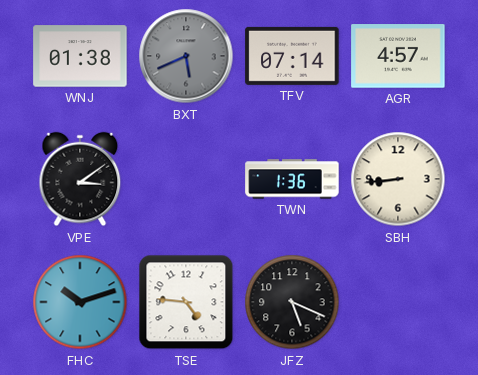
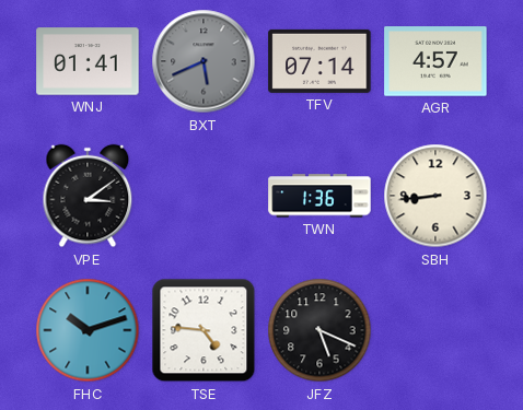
WNJ: 01:38 -> 01:41 (88, 61)
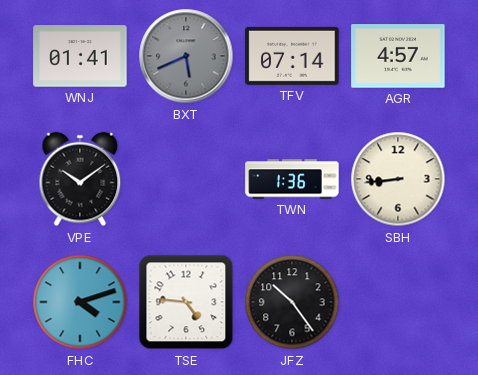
VPE: 3:09 -> 10:09 (80, 179)
FHC: 10:12 -> 4:12 (80, 302)
JFZ: 5:19 -> 10:24 (292, 302)
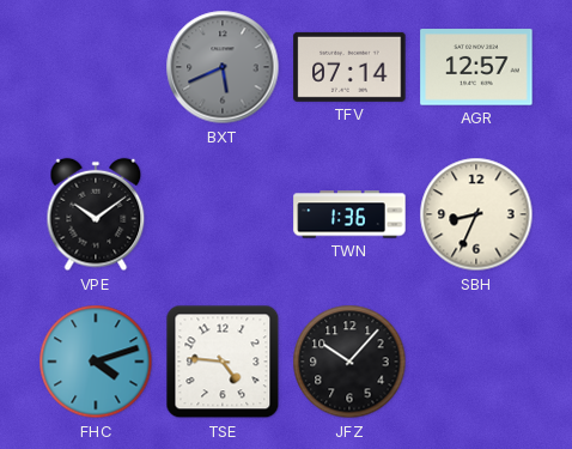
WNJ: 01:41 -> none (80, 56)
AGR: 4:57 -> 12:57 (476, 67)
SBH: 8:44 -> 8:34 (476, 214)
JFZ: 10:24 -> 10:07 (349, 362)
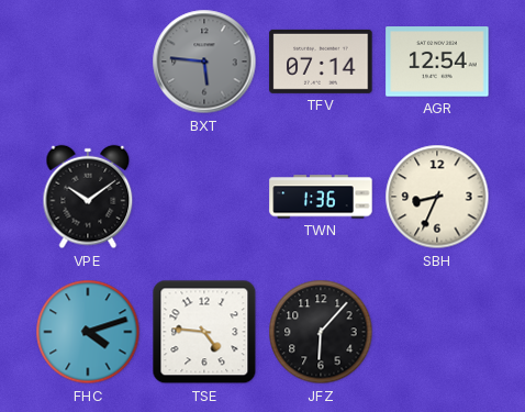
BXT: 5:41 -> 5:46 (204, 62)
AGR: 12:57 -> 12:54 (437, 62)
JFZ: 10:07 -> 6:07 (321, 332)
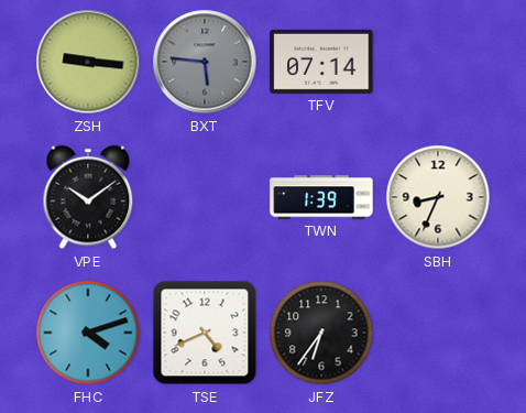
ZSH: none -> 9:16 (88, 62)
AGR: 12:54 -> none (437, 62)
TWN: 1:36 -> 1:39 (321, 197)
TSE: 4:46 -> 4:41 (205, 333)
JFZ: 6:07 -> 6:36 (321, 333)
